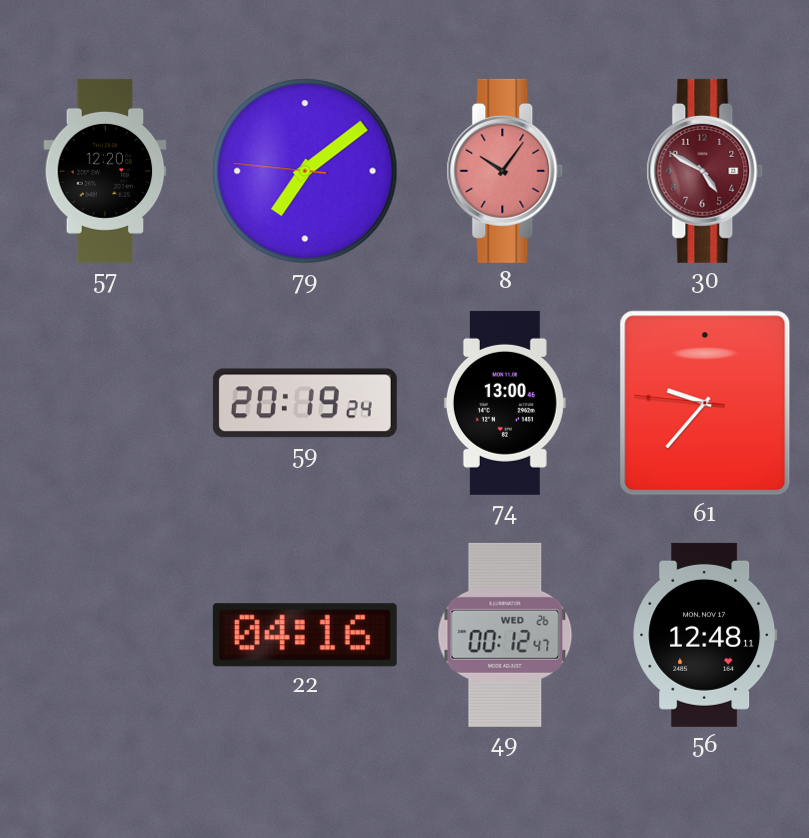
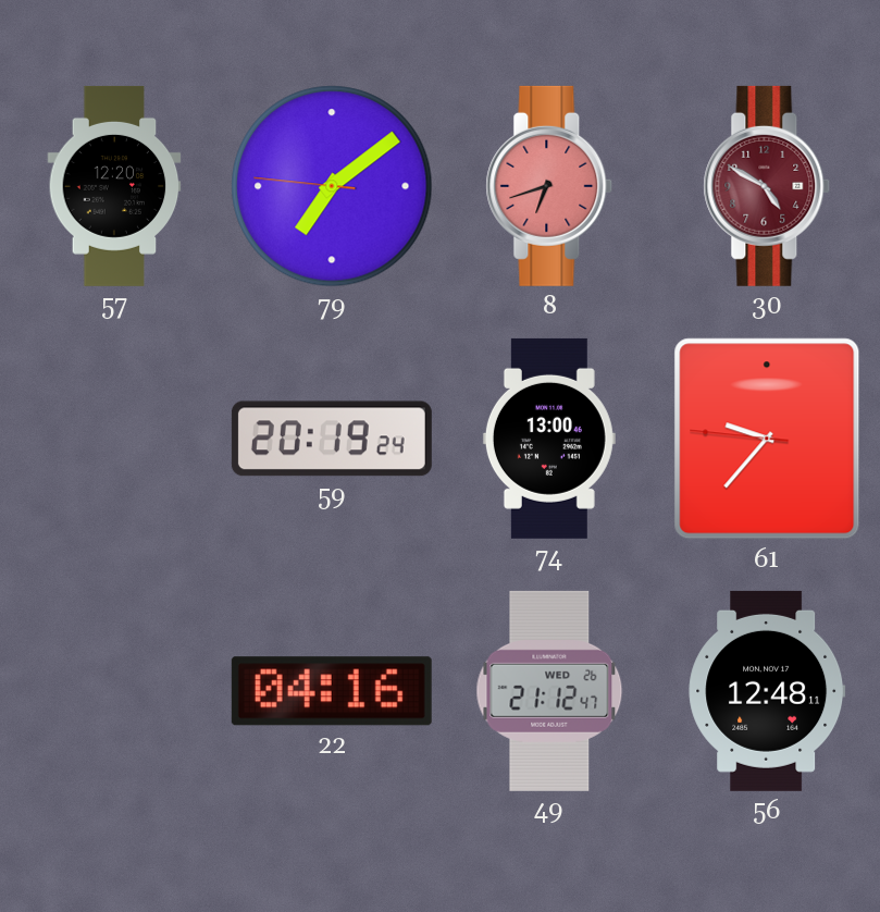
8: 10:06 -> 6:42 (549, 186)
49: 00:12 -> 21:12 (549, 691)
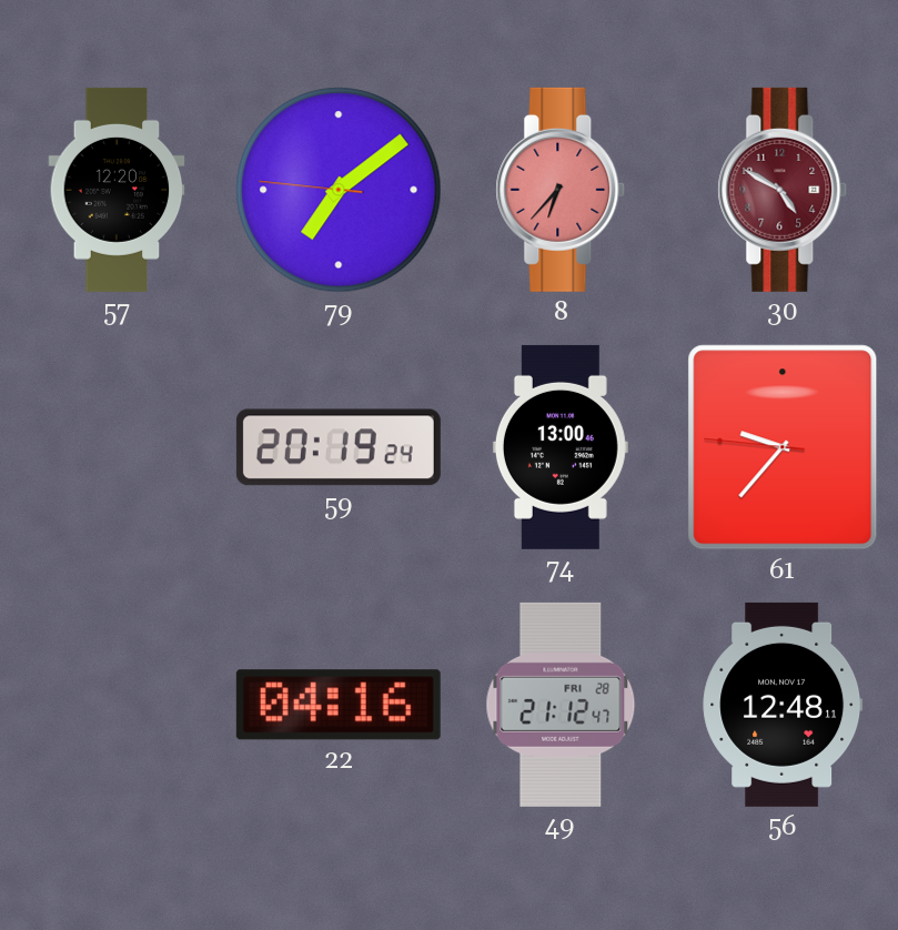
8: 6:42 -> 6:37 (561, 190)
49 date: WED 26 -> FRI 28 (561, 705)
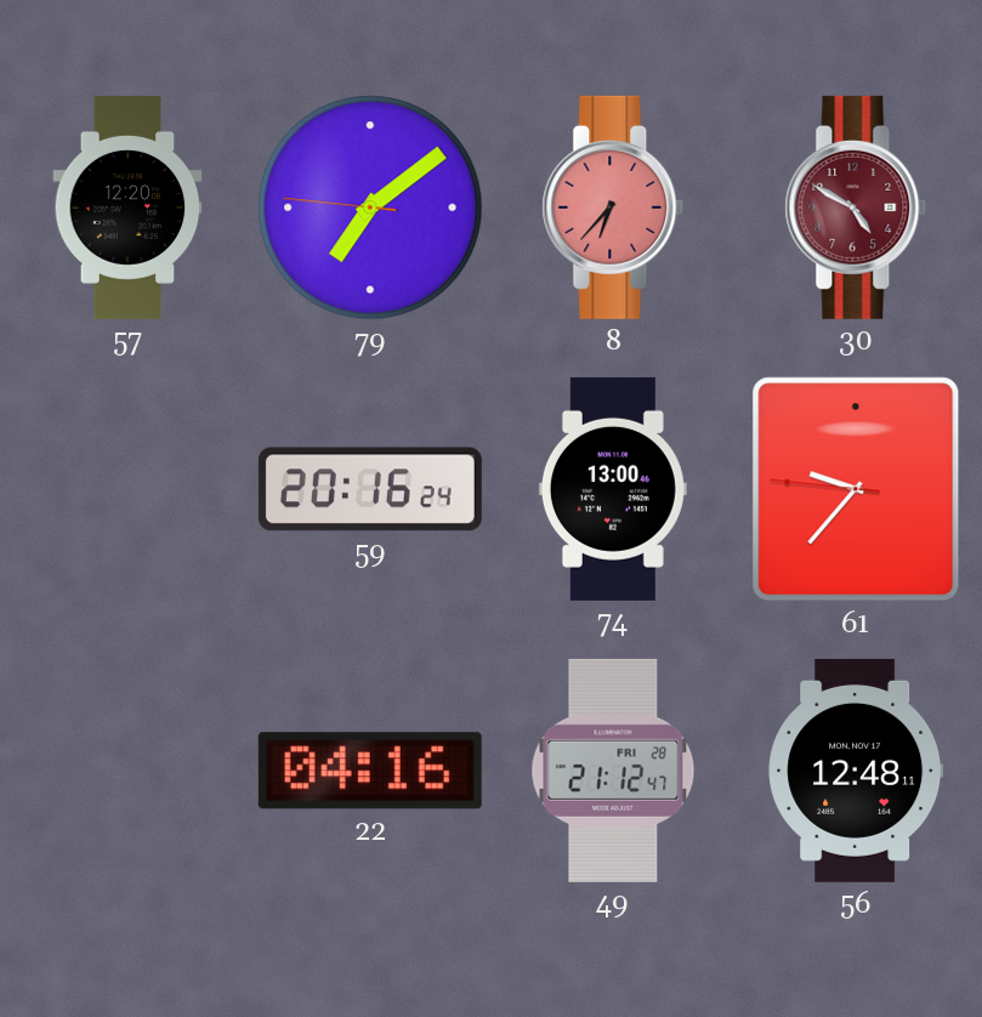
59: 20:19 -> 20:16 (370, 489)
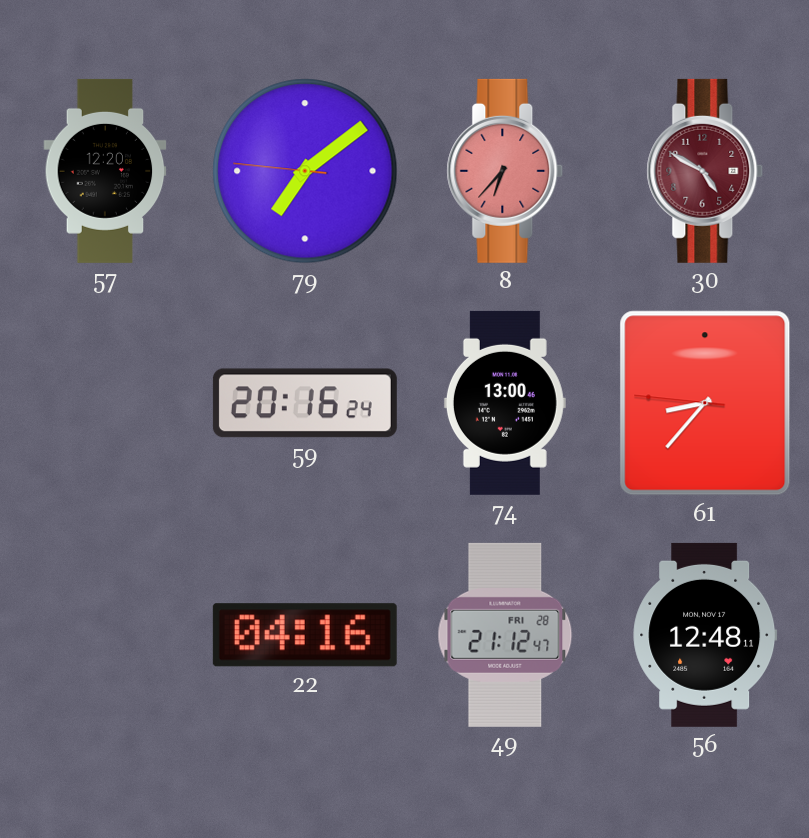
61: 9:36 -> 8:36 (705, 403)
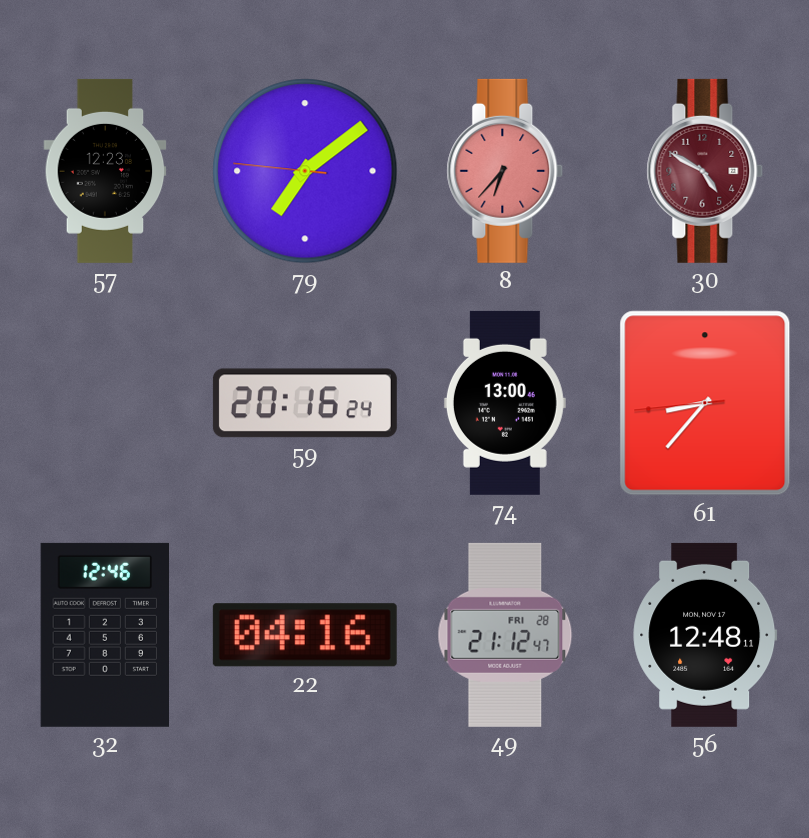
57: 12:20 -> 12:23 (105, 171)
61: 8:36:46 -> 8:36:44 (705, 403)
32: none -> 12:46 (104, 635)
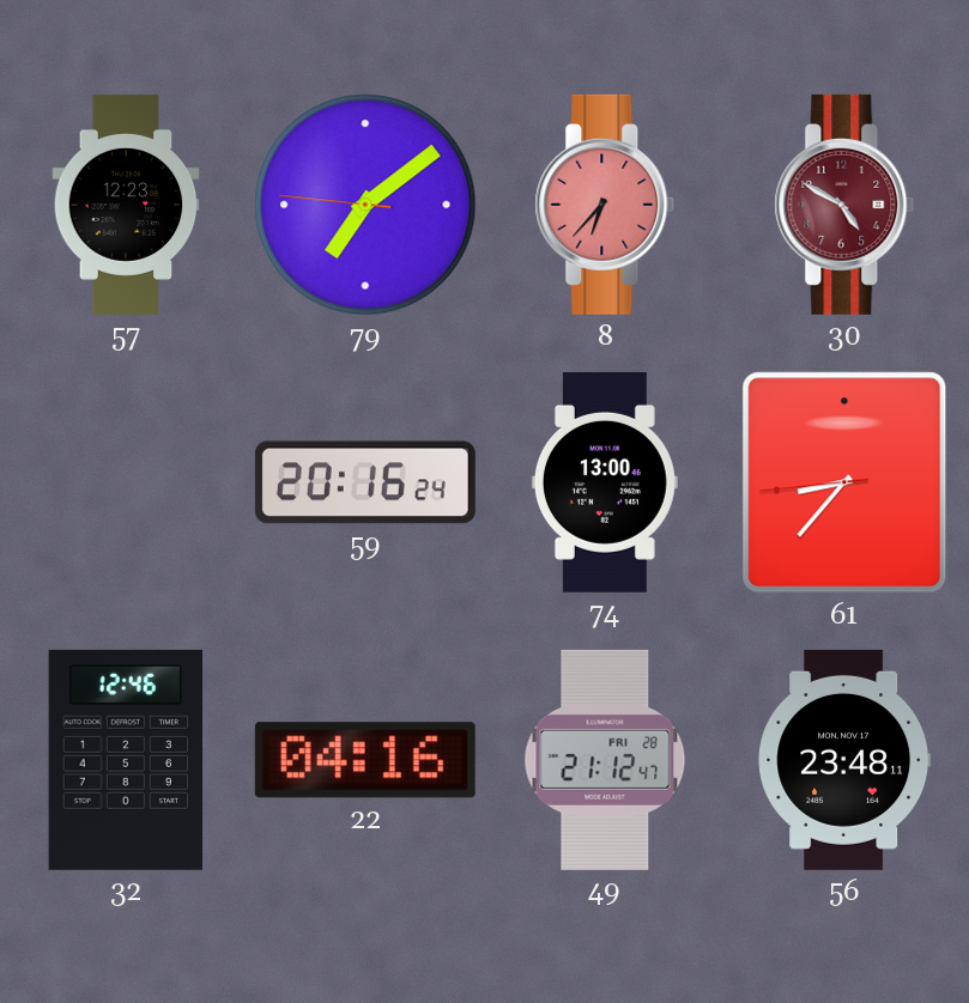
56: 12:48 -> 23:48 (844, 760)
